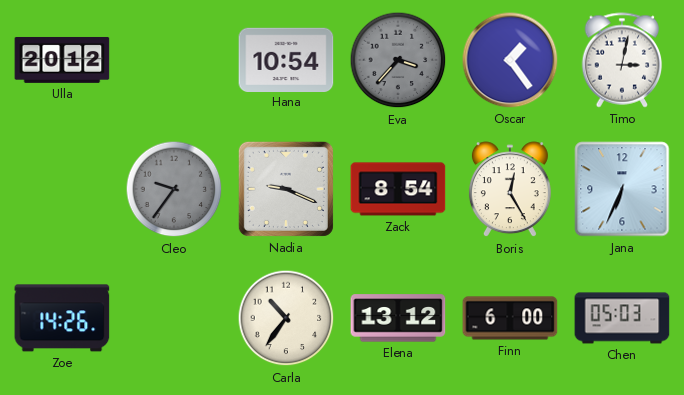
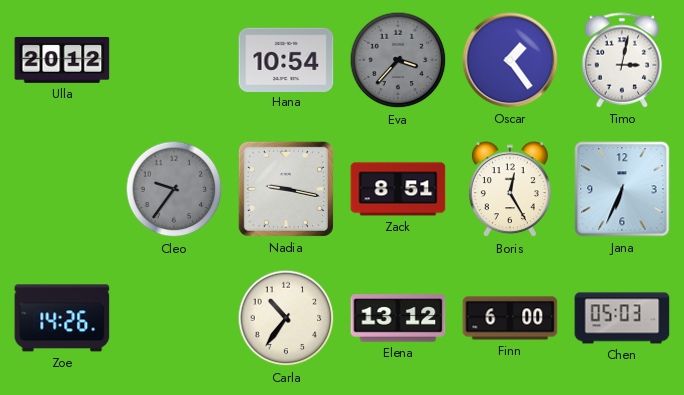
Nadia: 9:19 -> 9:17 (286, 189)
Zack: 8:54 -> 8:51 (398, 189)
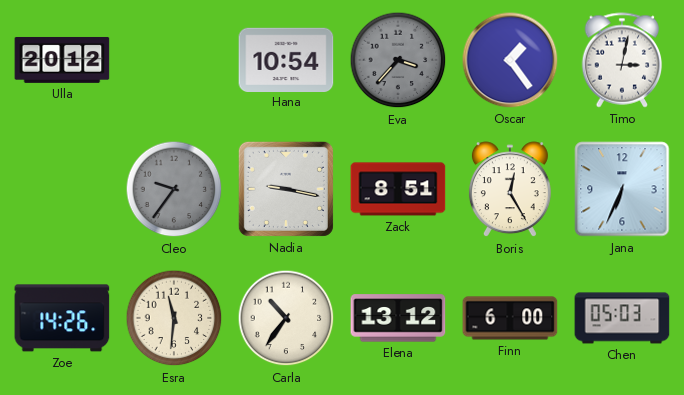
Esra: none -> 11:31 (174, 318)
